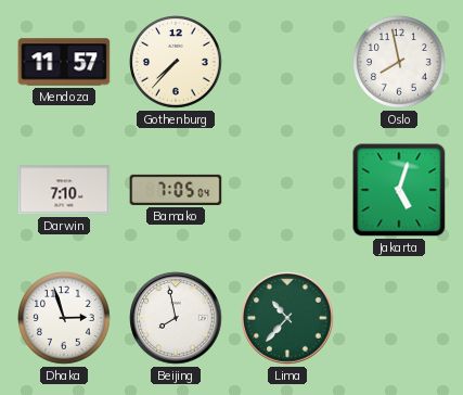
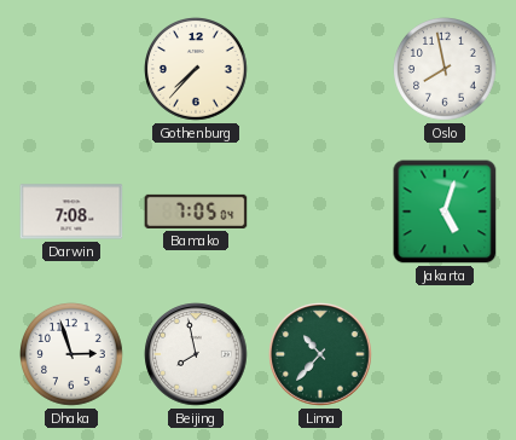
Mendoza: 11:57 -> none (64, 62)
Darwin: 7:10 -> 7:08 (71, 212)
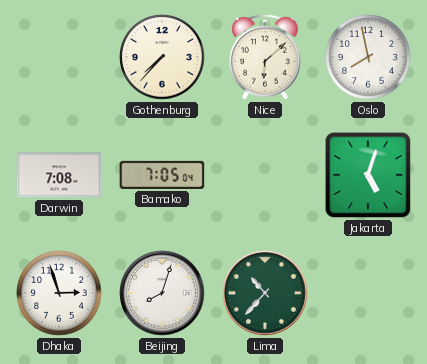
Nice: none -> 6:08 (266, 57)
Beijing: 7:58 -> 8:03 (162, 293)
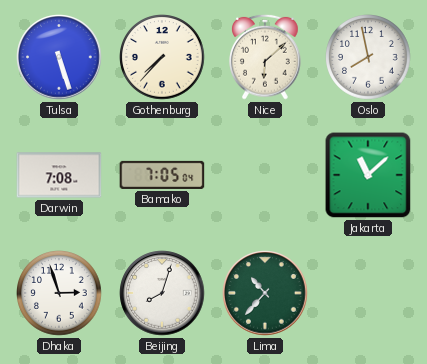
Tulsa: none -> 5:27 (59, 57)
Jakarta: 5:03 -> 11:08 (368, 175)
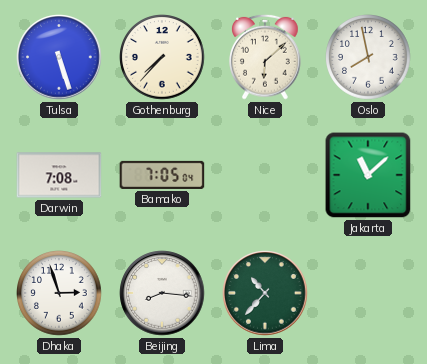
Beijing: 8:03 -> 8:16 (162, 293)
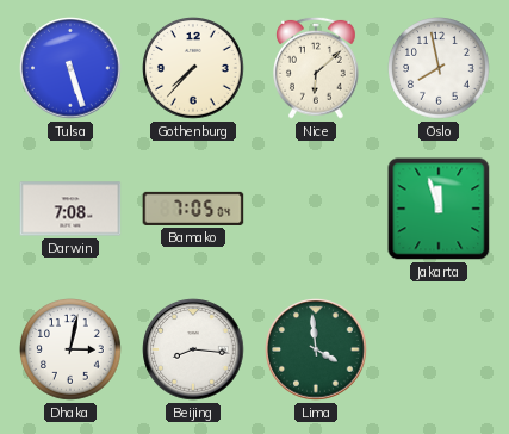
Jakarta: 11:08 -> 11:57 (439, 209)
Dhaka: 2:57 -> 3:02 (72, 351)
Lima: 10:37 -> 3:59 (316, 349)
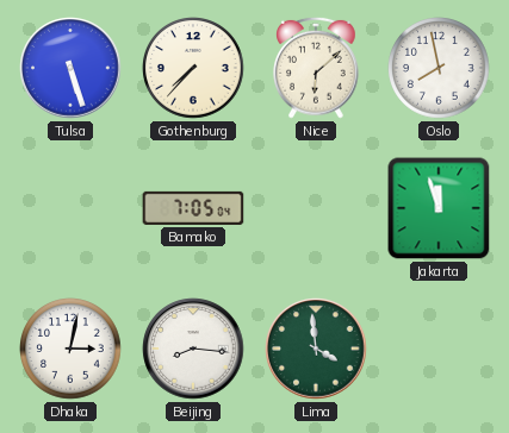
Darwin: 7:08 -> none (70, 209)
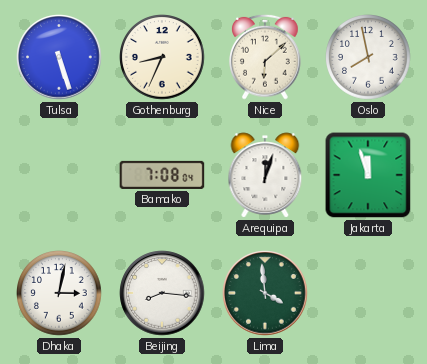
Gothenburg: 7:37 -> 8:34 (163, 58)
Bamako: 7:05 -> 7:08 (162, 175)
Arequipa: none -> 12:03 (265, 175)
